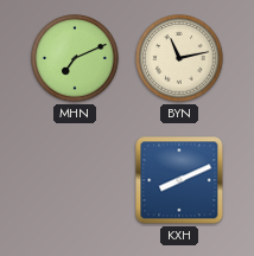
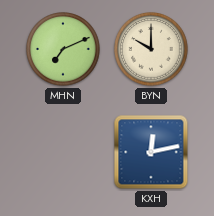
BYN: 11:13 -> 10:00 (151, 49)
KXH: 8:11 -> 12:13 (151, 152)
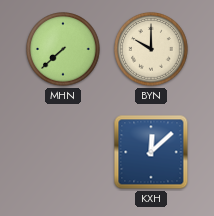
MHN: 7:11 -> 7:38 (63, 49)
KXH: 12:13 -> 12:08 (151, 152)
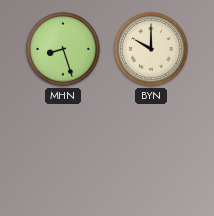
MHN: 7:38 -> 8:27 (63, 49)
KXH: 12:08 -> none (151, 152)
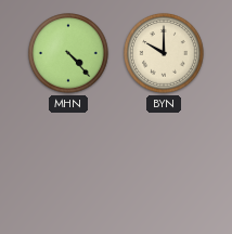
MHN: 8:27 -> 4:23 (68, 53)
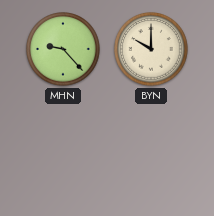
MHN: 4:23 -> 9:23 (63, 49)
